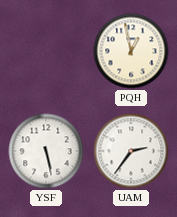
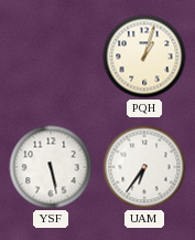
PQH: 12:58 -> 1:03 (144, 56)
UAM: 2:36 -> 6:36 (144, 167)
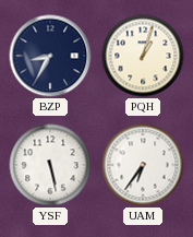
BZP: none -> 8:35 (50, 56)
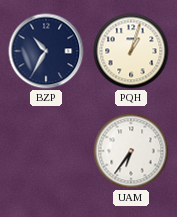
BZP: 8:35 -> 10:35 (46, 51)
YSF: 5:28 -> none (50, 165)
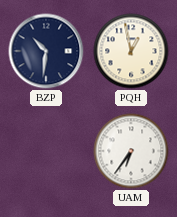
BZP: 10:35 -> 10:31 (46, 51)
PQH: 1:03 -> 12:58 (131, 51)
